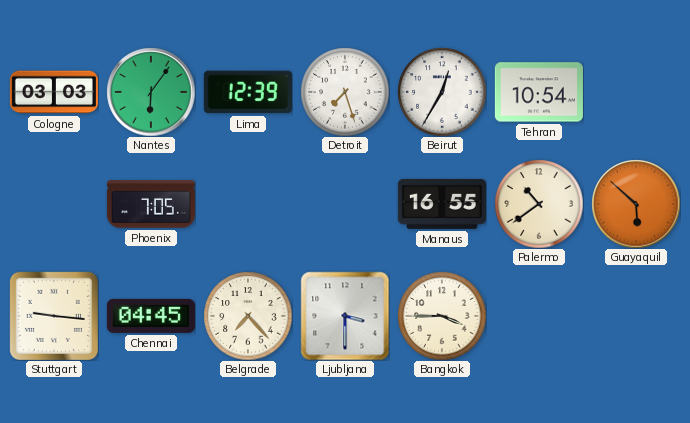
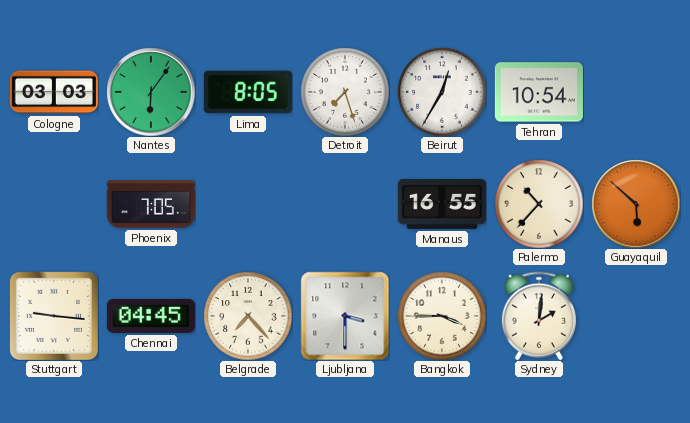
Lima: 12:39 -> 8:05 (248, 92)
Palermo: 10:39 -> 10:37 (539, 204)
Sydney: none -> 2:01 (539, 316)
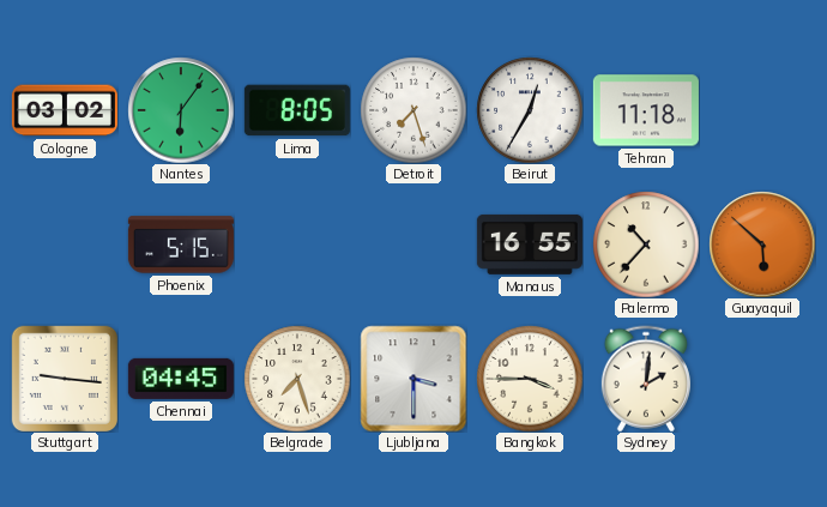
Cologne: 03:03 -> 03:02 (65, 110)
Tehran: 10:54 -> 11:18 (646, 110)
Phoenix: 7:05 -> 5:15 (181, 245)
Belgrade: 7:23 -> 7:27 (297, 379)
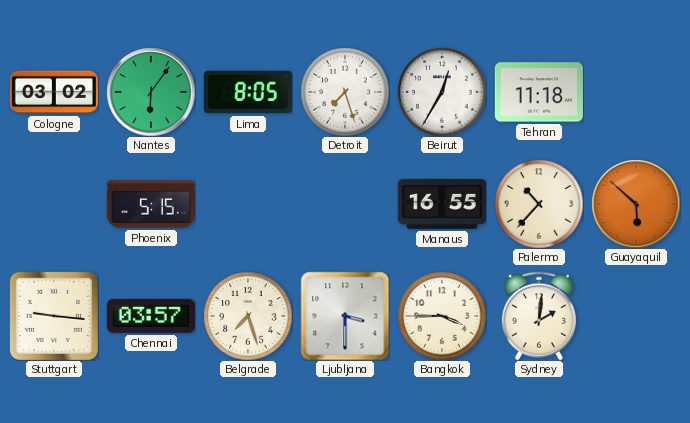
Chennai: 04:45 -> 03:57 (151, 316)
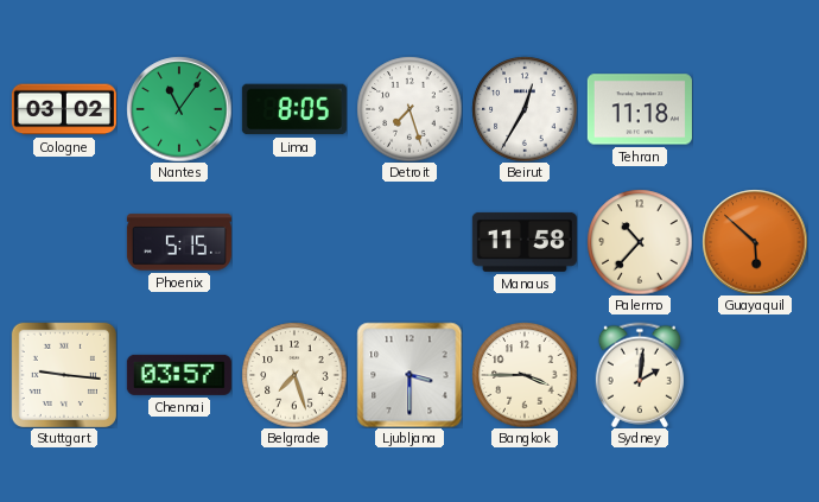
Nantes: 6:06 -> 11:06 (179, 109)
Manaus: 16:55 -> 11:58 (525, 242)
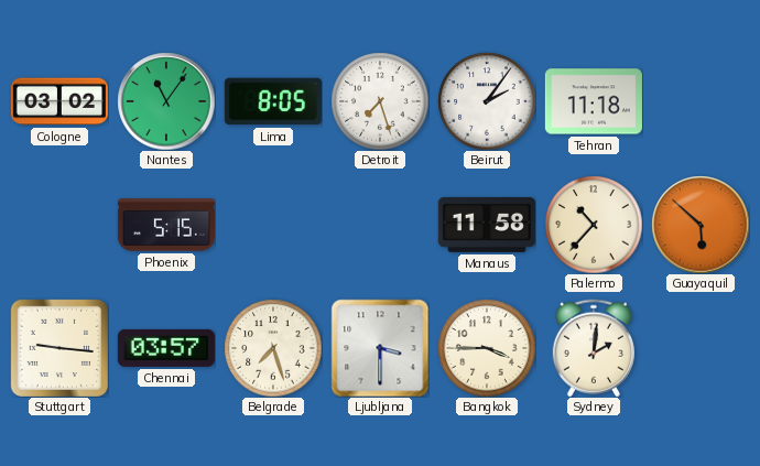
Beirut: 12:35 -> 2:06 (487, 101)
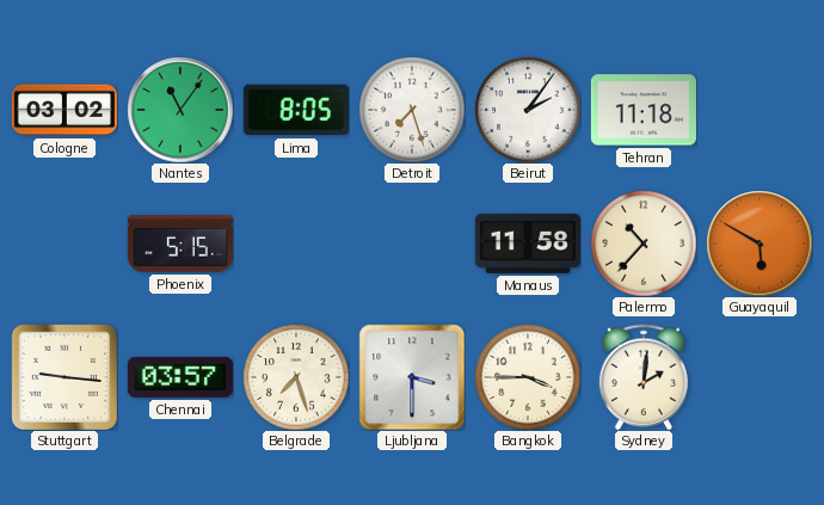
Guayaquil: 5:52 -> 5:50 (760, 244)
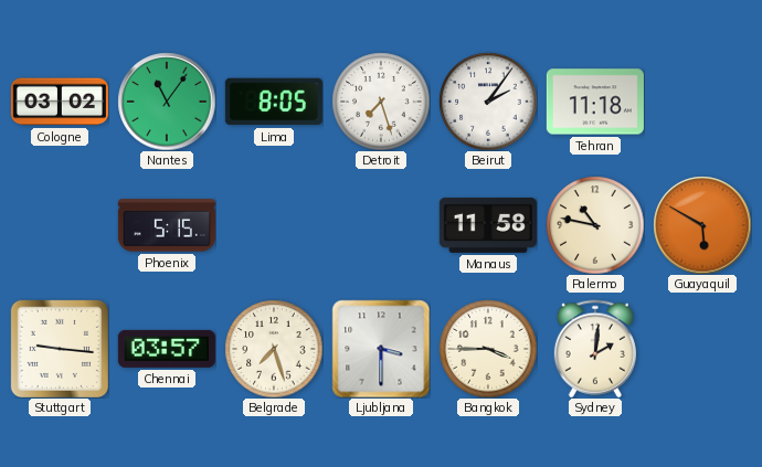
Palermo: 10:37 -> 10:47 (595, 225)
